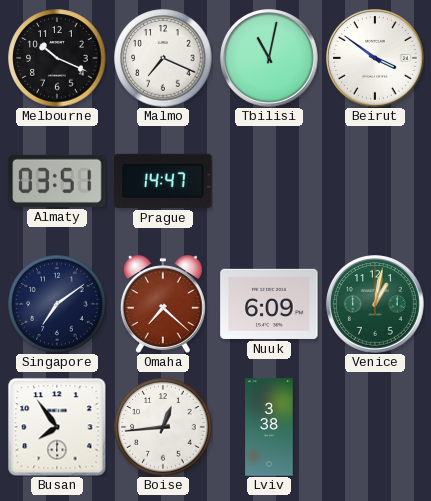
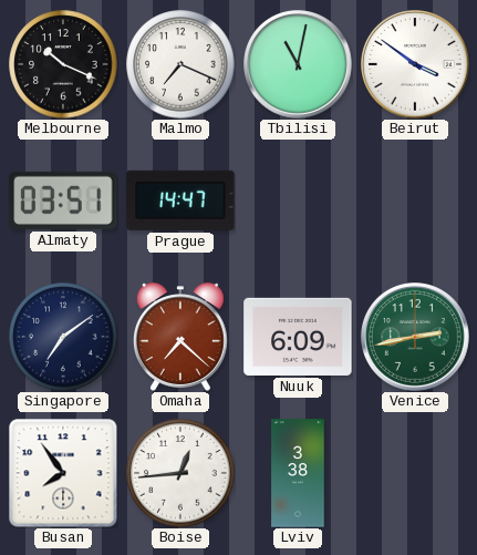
Venice: 1:02 -> 2:43 (416, 338)
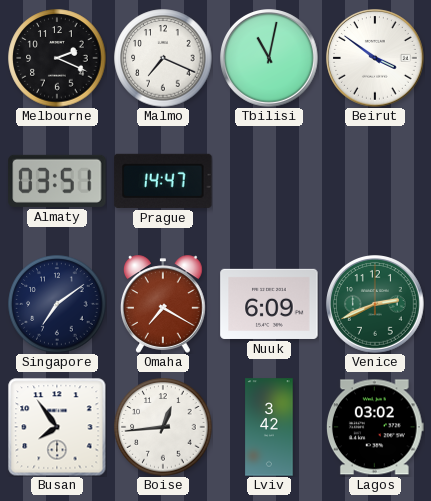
Melbourne: 10:19 -> 2:19 (57, 58)
Omaha: 7:22 -> 7:20 (164, 304)
Venice: 2:43 -> 2:41 (376, 305)
Lviv: 3:38 -> 3:42 (269, 427)
Lagos: none -> 03:02 (375, 427)
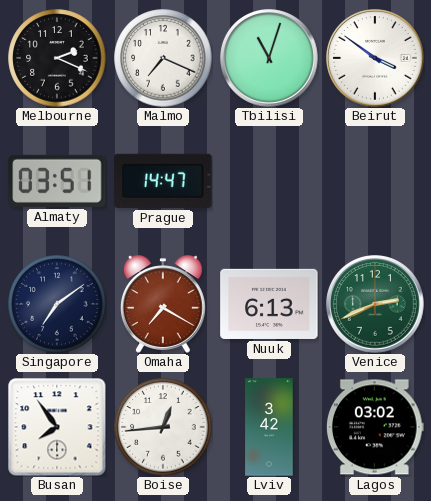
Tbilisi: 11:02 -> 11:03 (270, 59)
Nuuk: 6:09 -> 6:13 (269, 304)
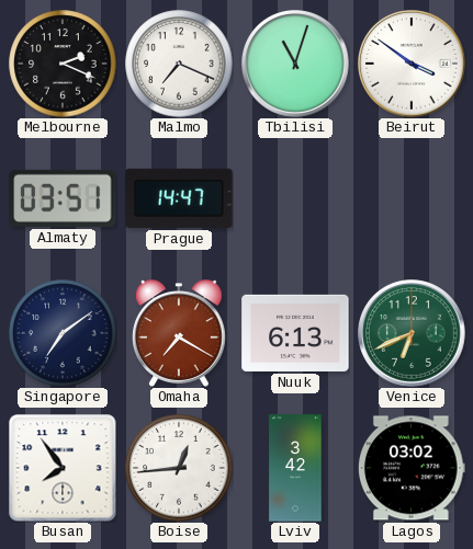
Venice: 2:41 -> 6:41 (413, 334)
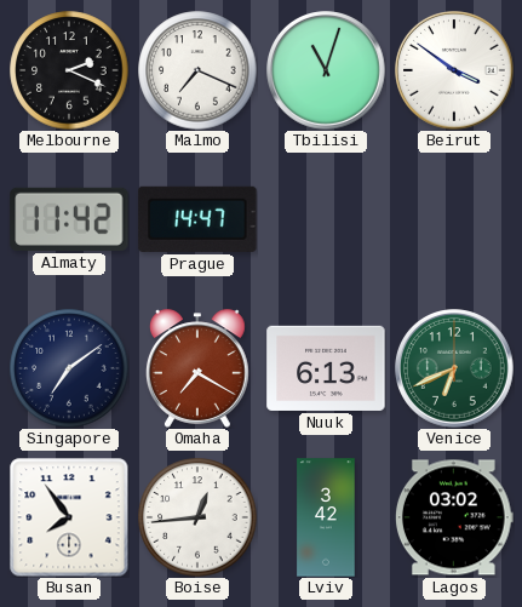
Almaty: 03:51 -> 11:42 (69, 219)
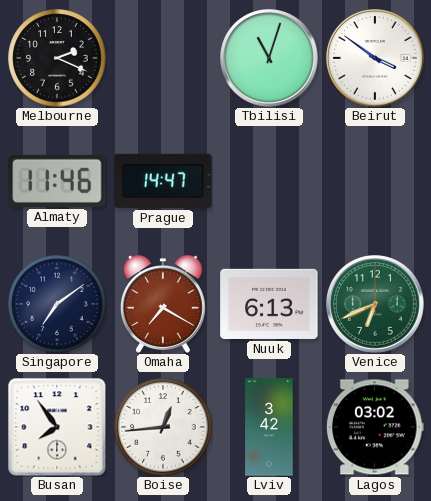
Malmo: 7:19 -> none (197, 70)
Almaty: 11:42 -> 11:46 (57, 181)
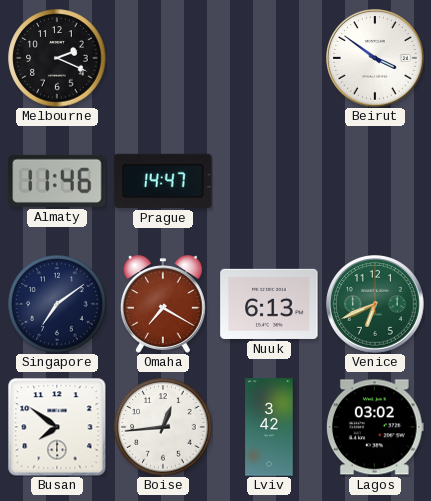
Tbilisi: 11:03 -> none (270, 59)
Busan: 7:54 -> 7:51 (57, 427)
